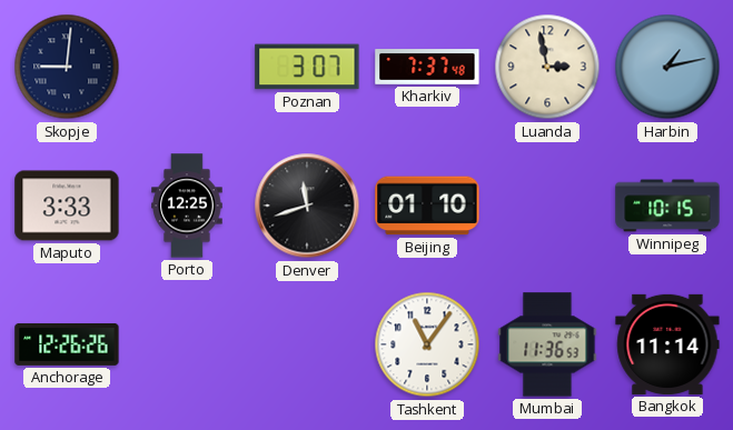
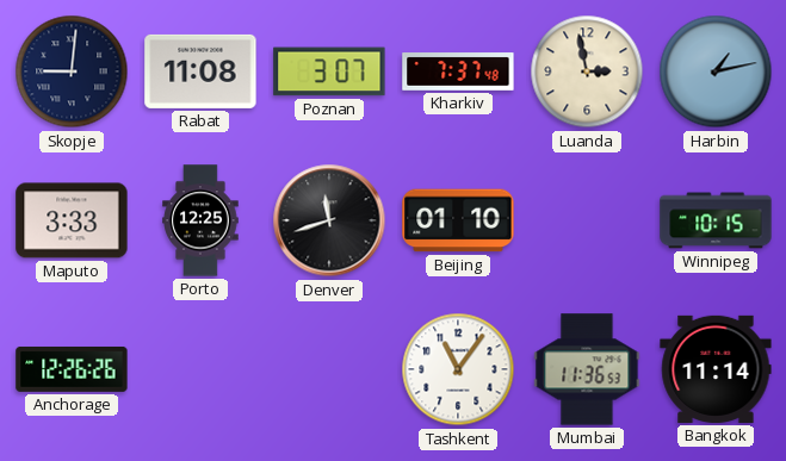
Rabat: none -> 11:08 (200, 71)
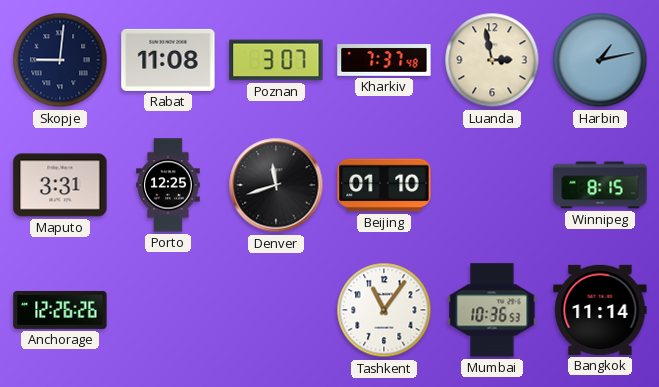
Maputo: 3:33 -> 3:31 (60, 185)
Winnipeg: 10:15 -> 8:15 (600, 185)
Mumbai: 11:36 -> 10:36 (492, 310)
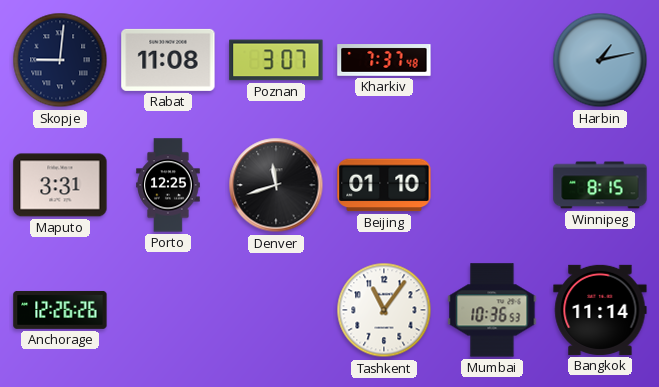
Luanda: 2:58 -> none (492, 60)
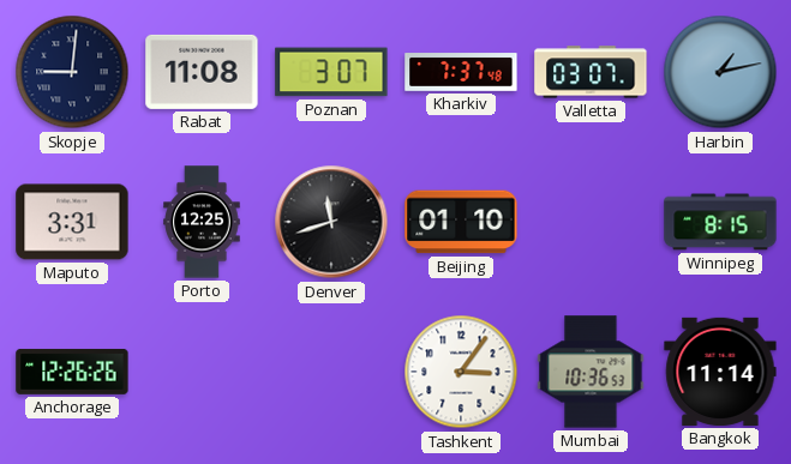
Valletta: none -> 03:07 (591, 72)
Tashkent: 11:06 -> 3:06 (461, 372)
